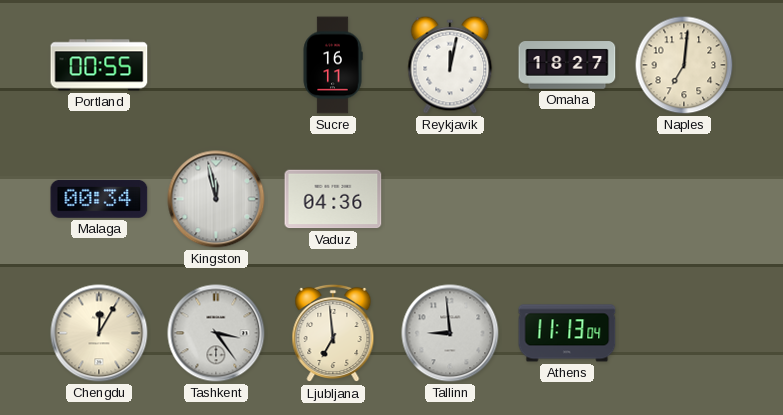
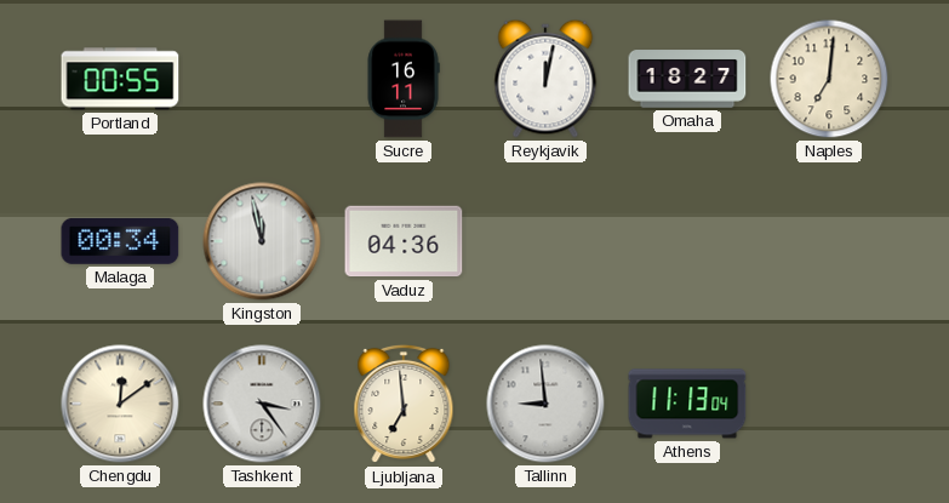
Chengdu: 12:05 -> 12:09 (120, 404)
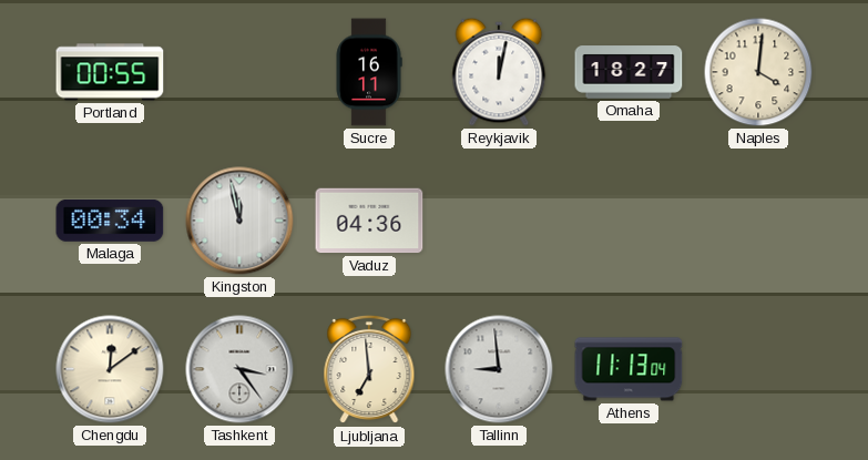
Naples: 7:01 -> 4:01 (758, 72)
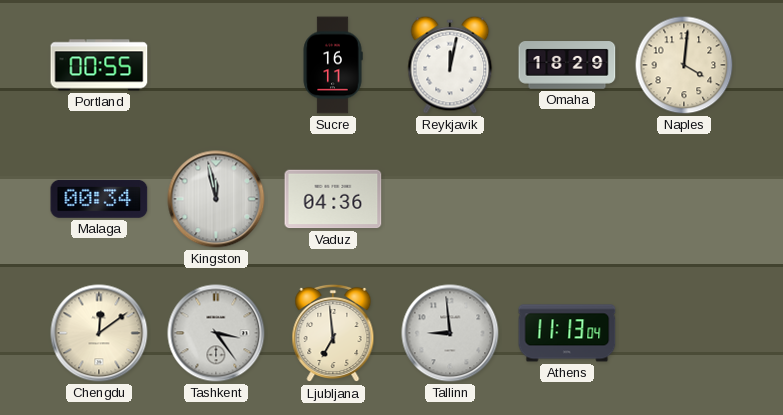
Omaha: 18:27 -> 18:29 (567, 65)
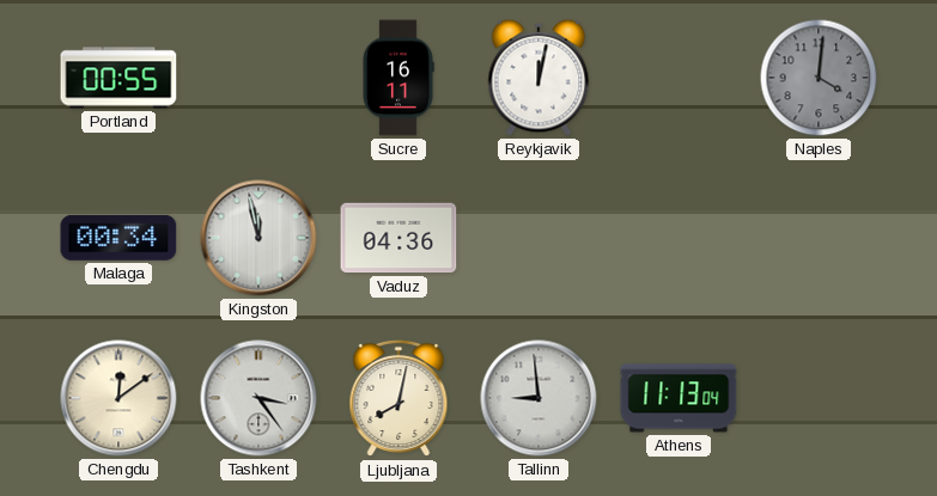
Omaha: 18:29 -> none (567, 65)
Naples dial: cream -> grey (819, 78)
Ljubljana: 6:59 -> 8:02 (398, 398)
